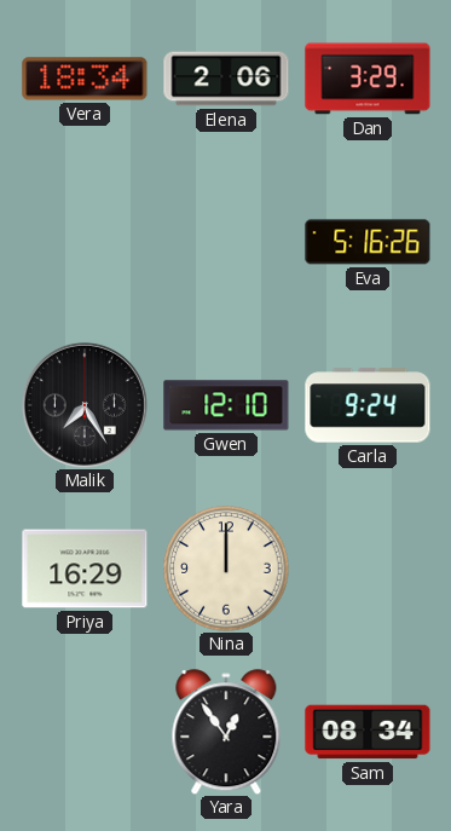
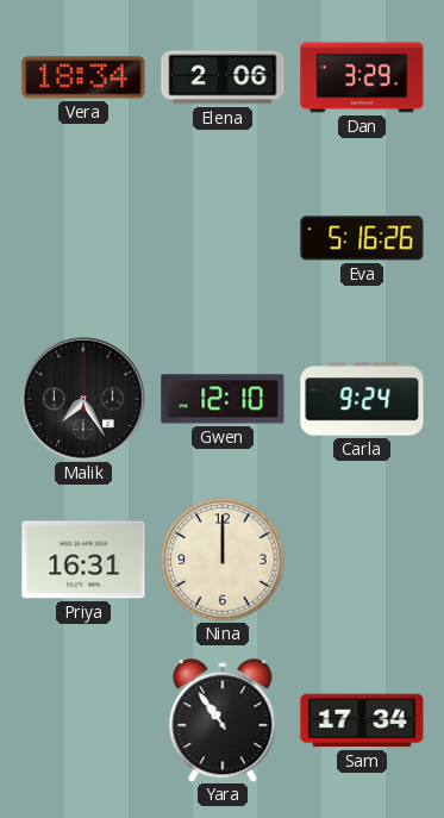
Priya: 16:29 -> 16:31 (83, 560)
Yara: 12:54 -> 10:54 (223, 720)
Sam: 08:34 -> 17:34 (362, 720)
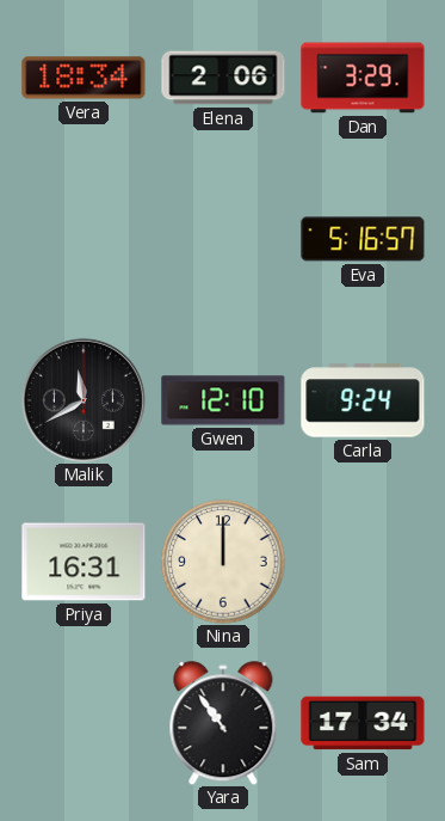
Eva: 5:16:26 -> 5:16:57 (363, 239)
Malik: 7:25 -> 11:40 (84, 400)
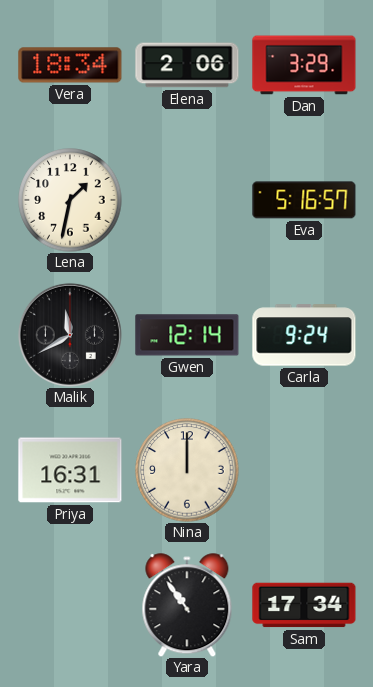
Lena: none -> 1:32 (70, 200)
Gwen: 12:10 -> 12:14 (187, 335)
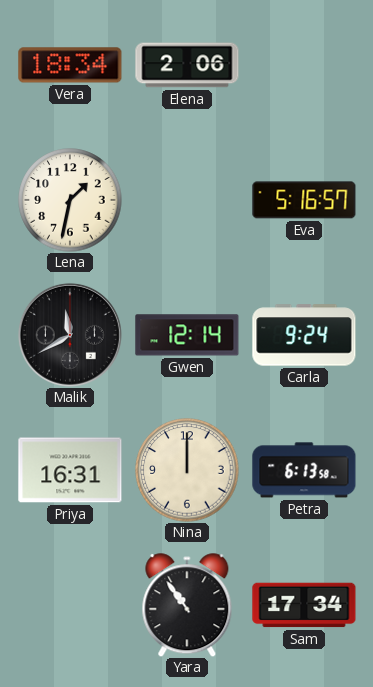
Dan: 3:29 -> none (304, 65)
Petra: none -> 6:13 (304, 470)
